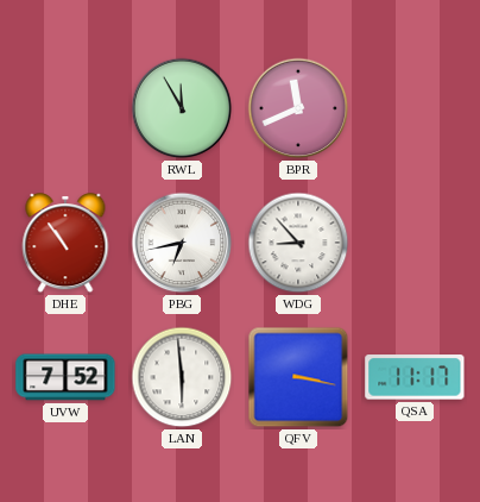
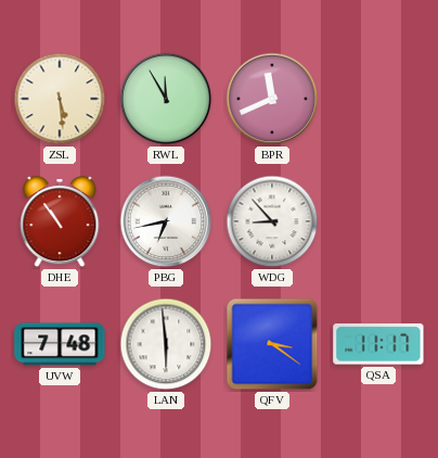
ZSL: none -> 5:29 (60, 99)
UVW: 7:52 -> 7:48 (60, 344)
QFV: 3:17 -> 3:21 (272, 344)
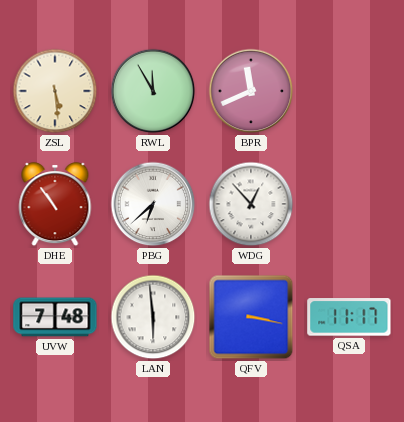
PBG: 6:43 -> 6:38 (153, 204)
WDG: 8:53 -> 12:53 (251, 204)
QFV: 3:21 -> 3:17 (251, 317)
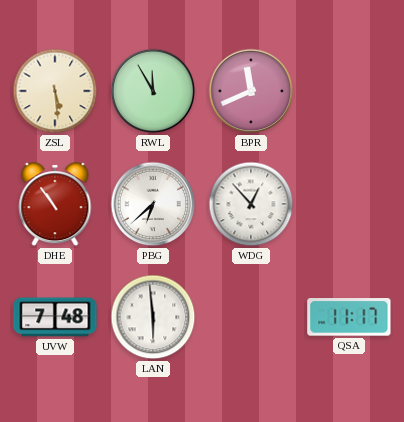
QFV: 3:17 -> none (251, 317)
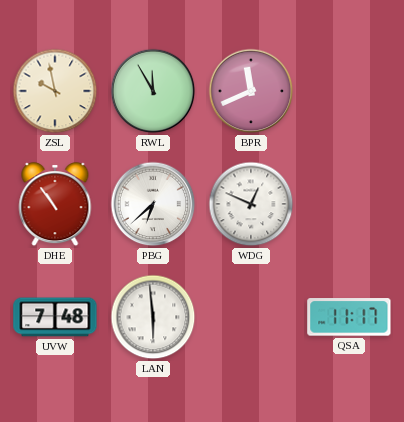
ZSL: 5:29 -> 9:58 (55, 91)
WDG: 12:53 -> 12:49 (251, 204)
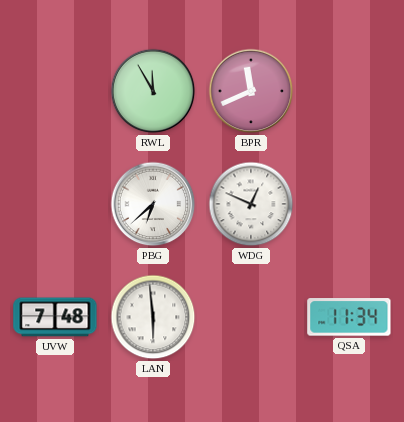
ZSL: 9:58 -> none (55, 91)
DHE: 10:54 -> none (55, 205)
QSA: 11:17 -> 11:34 (349, 317)
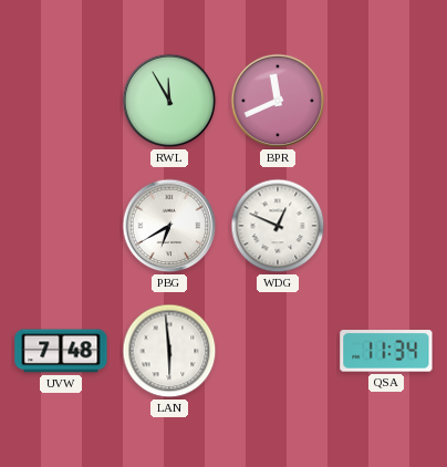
PBG: 6:38 -> 6:40 (169, 226)
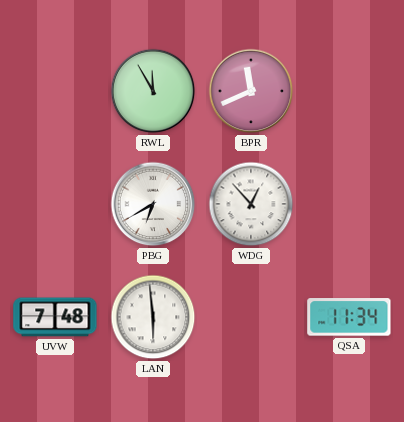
WDG: 12:49 -> 12:53 (251, 204)
